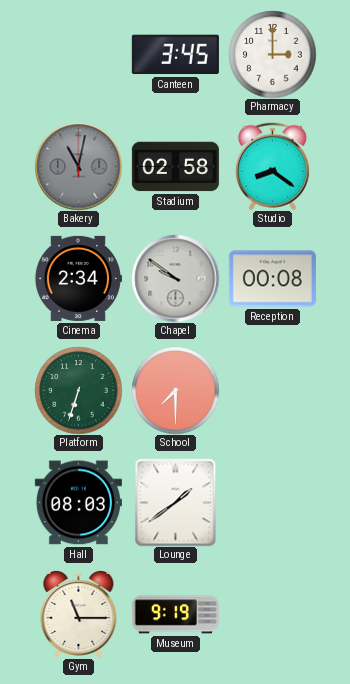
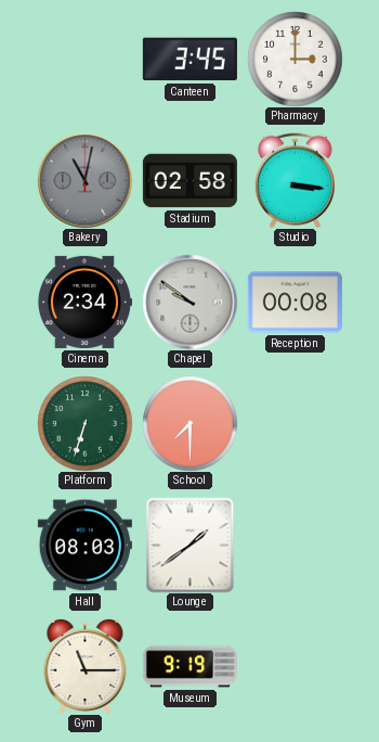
Studio: 8:21 -> 3:16 (295, 180)
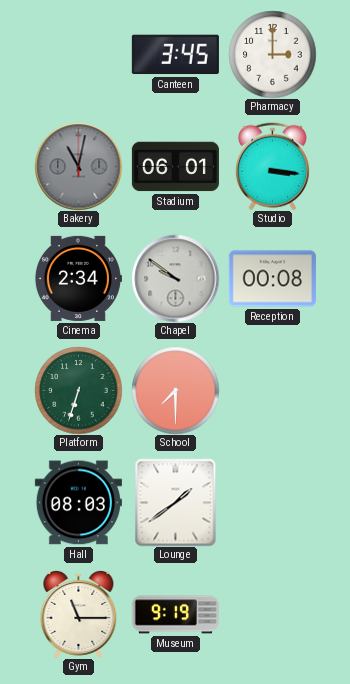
Stadium: 02:58 -> 06:01 (175, 167)
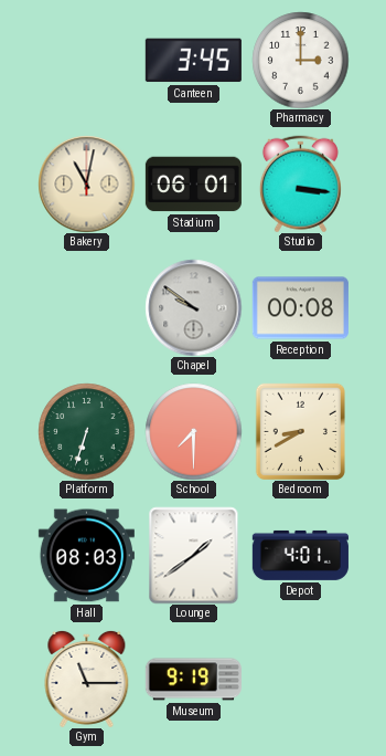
Bakery dial: grey -> cream (86, 183)
Cinema: 2:34 -> none (78, 278)
Bedroom: none -> 8:40 (300, 431)
Depot: none -> 4:01 (300, 555)
